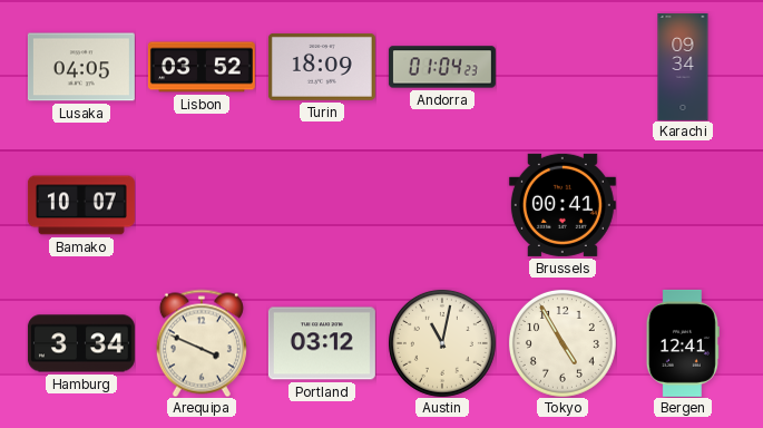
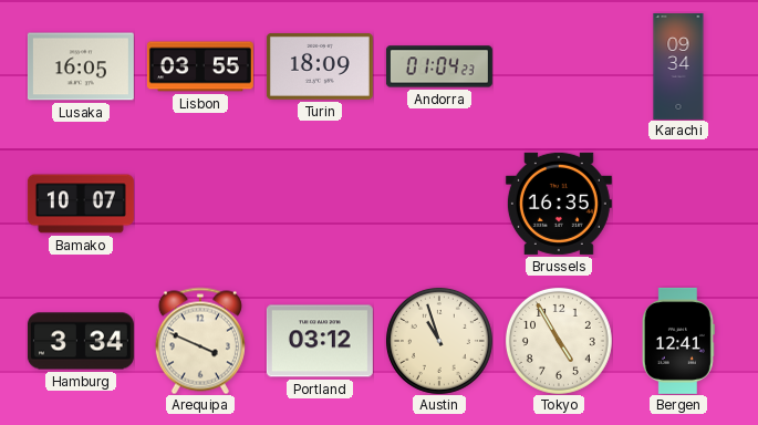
Lusaka: 04:05 -> 16:05 (81, 66)
Lisbon: 03:52 -> 03:55 (200, 66)
Brussels: 00:41 -> 16:35 (559, 204)
Austin: 11:02 -> 10:57 (439, 341)
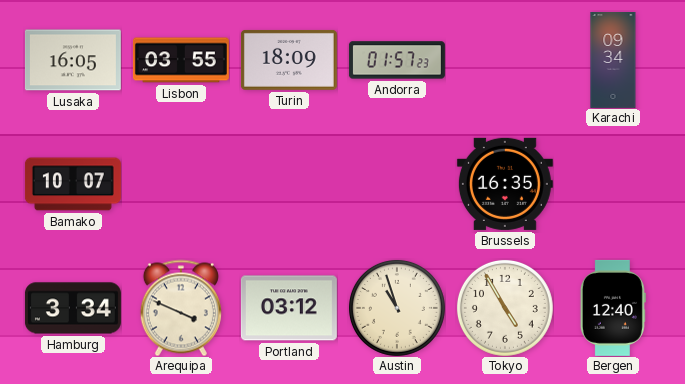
Andorra: 01:04 -> 01:57 (397, 60)
Bergen: 12:41 -> 12:40 (613, 308)
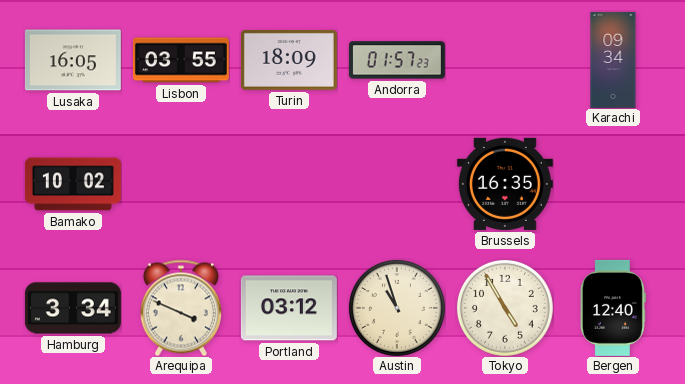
Bamako: 10:07 -> 10:02 (73, 184)
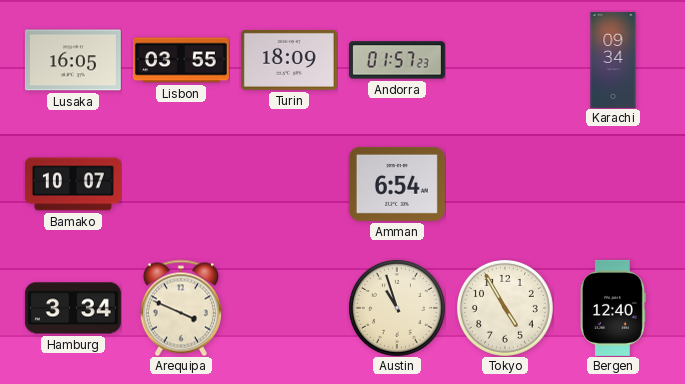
Bamako: 10:02 -> 10:07 (73, 184)
Amman: none -> 6:54 (397, 184)
Brussels: 16:35 -> none (505, 184)
Portland: 03:12 -> none (289, 308)
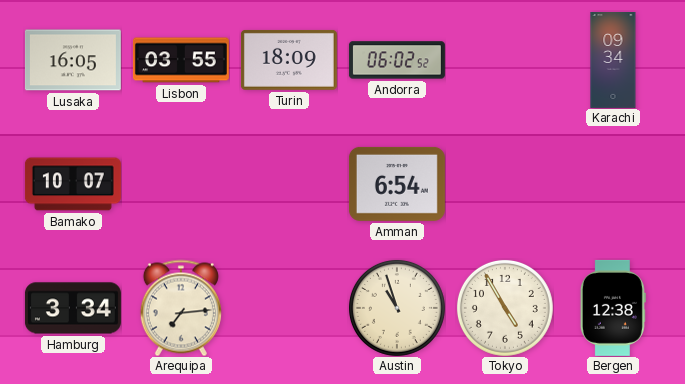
Andorra: 01:57 -> 06:02 (397, 60)
Arequipa: 3:49 -> 7:14 (181, 308)
Bergen: 12:40 -> 12:38 (613, 308)
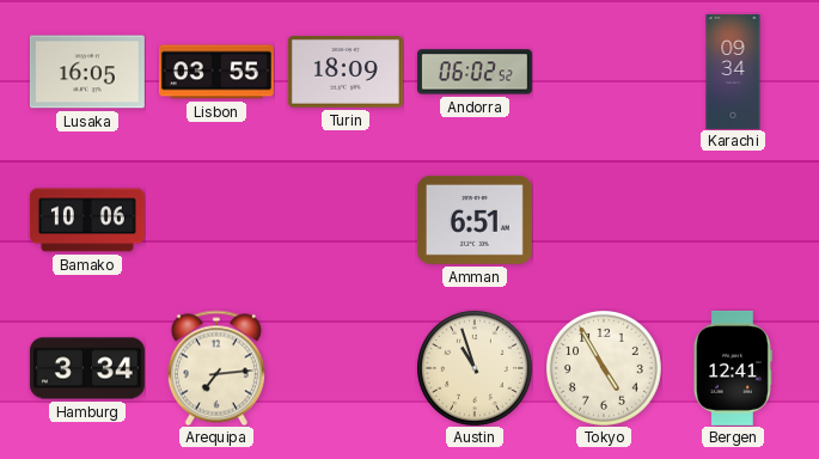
Bamako: 10:07 -> 10:06 (87, 220)
Amman: 6:54 -> 6:51 (475, 220)
Bergen: 12:38 -> 12:41 (733, 368)
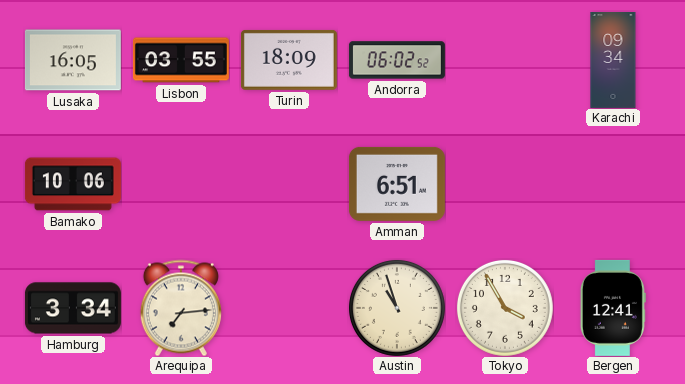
Tokyo: 4:55 -> 3:55 (505, 308)
